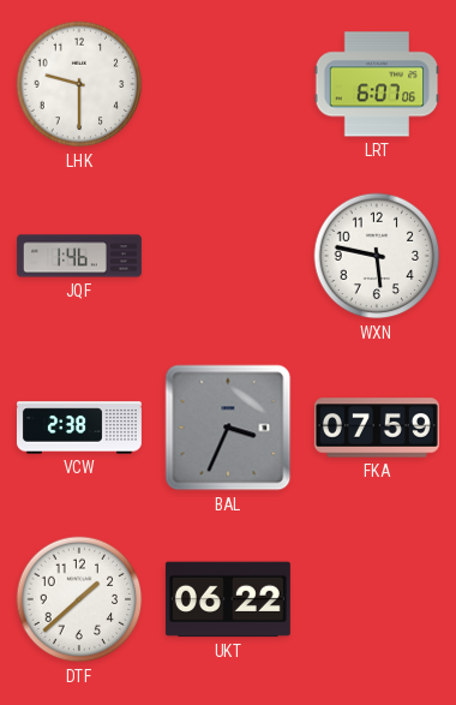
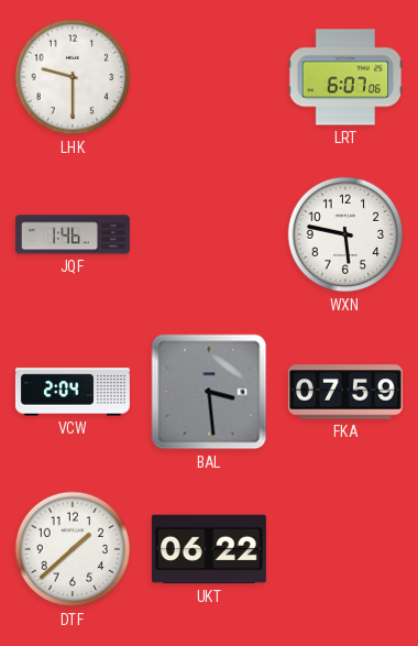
VCW: 2:38 -> 2:04 (73, 392)
BAL: 3:34 -> 3:29 (209, 392)
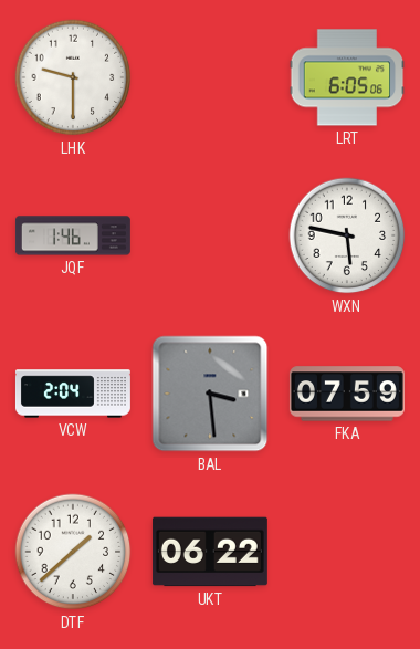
LRT: 6:07 -> 6:05 (347, 77)
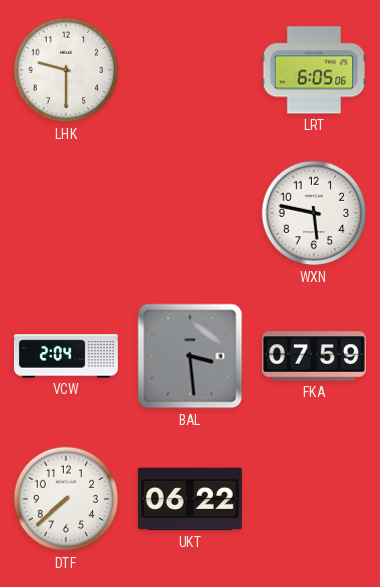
JQF: 1:46 -> none (73, 235)
DTF: 1:38 -> 7:38 (66, 499)
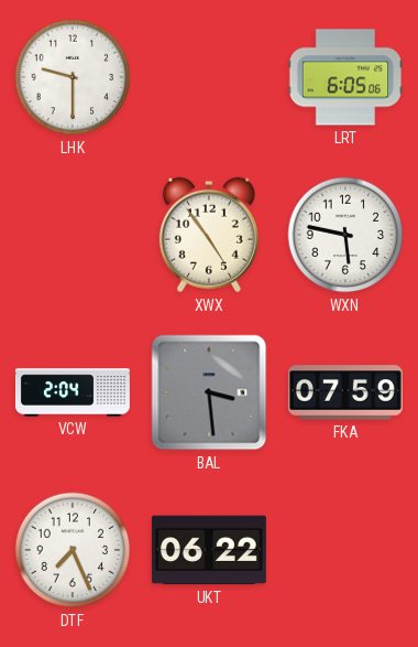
XWX: none -> 4:54 (209, 235)
DTF: 7:38 -> 7:26 (73, 550)
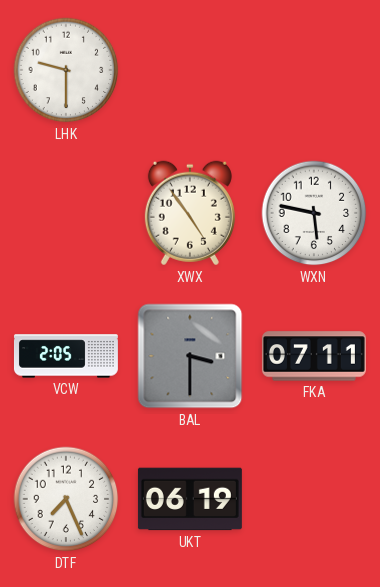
LRT: 6:05 -> none (345, 77)
VCW: 2:04 -> 2:05 (66, 356)
BAL: 3:29 -> 3:30 (190, 356)
FKA: 07:59 -> 07:11 (314, 356)
UKT: 06:22 -> 06:19 (190, 499)
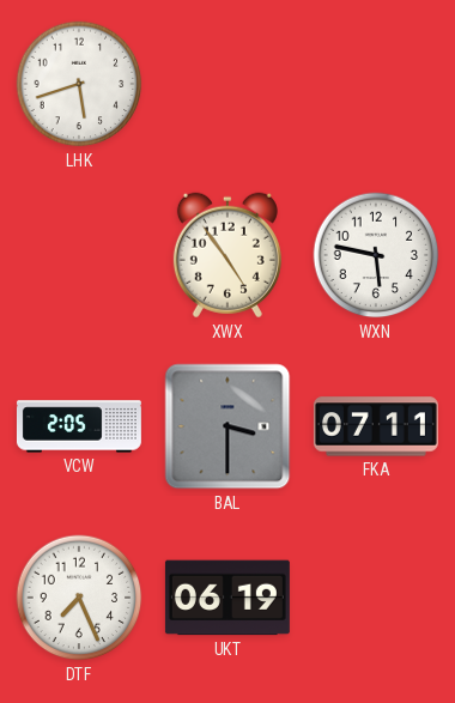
LHK: 9:30 -> 5:42 (79, 84)
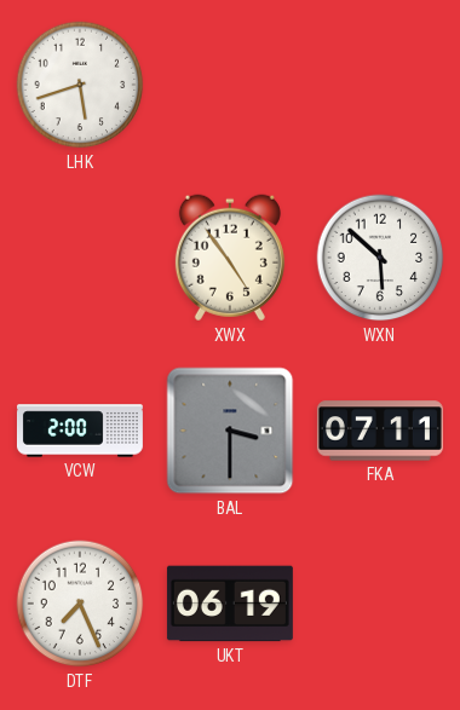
WXN: 5:47 -> 5:52 (380, 258)
VCW: 2:05 -> 2:00 (80, 431)
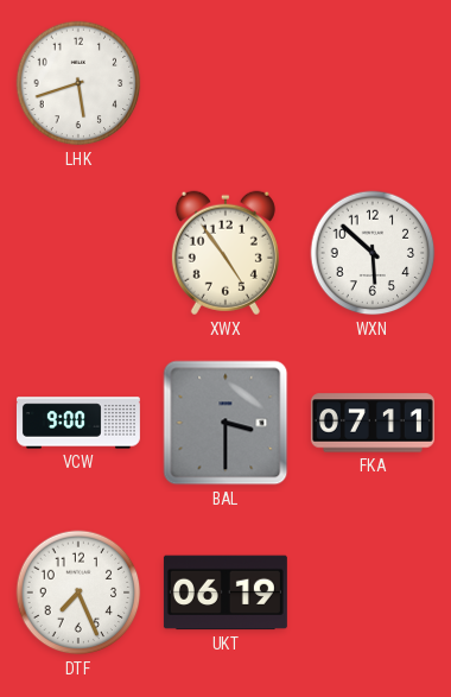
VCW: 2:00 -> 9:00 (78, 423)
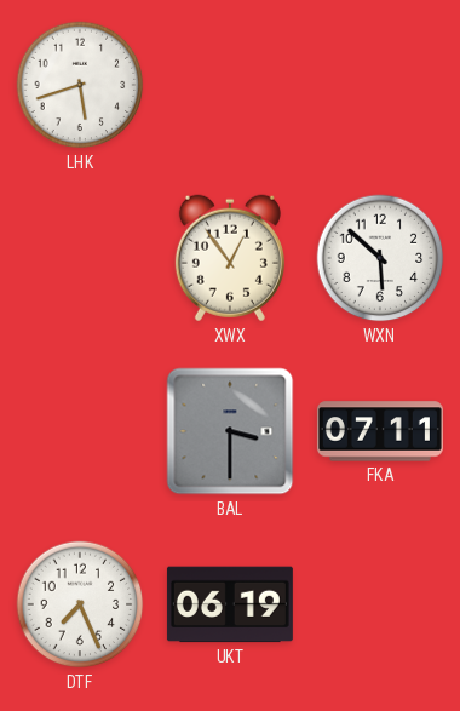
XWX: 4:54 -> 12:54 (230, 258)
VCW: 9:00 -> none (78, 423)
